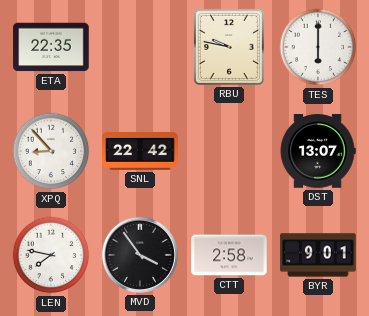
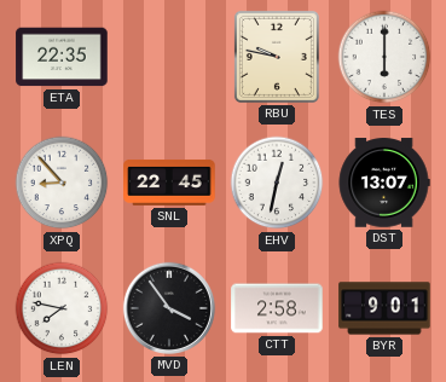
SNL: 22:42 -> 22:45 (169, 183)
EHV: none -> 12:32 (277, 183)
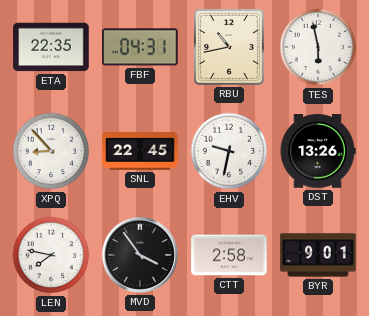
FBF: none -> 04:31 (140, 47)
RBU: 9:47 -> 10:43 (229, 47)
TES: 6:00 -> 5:58 (318, 47)
EHV: 12:32 -> 9:32 (229, 151)
DST: 13:07 -> 13:26 (318, 151)
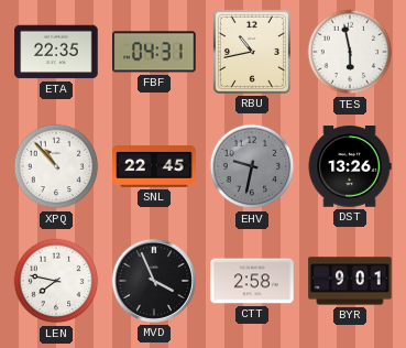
XPQ: 8:53 -> 10:53 (56, 166)
EHV dial: white -> grey (252, 166)
MVD: 3:54 -> 3:56 (154, 281)
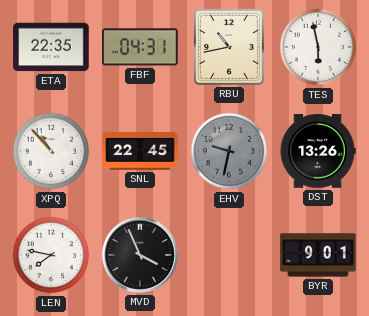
CTT: 2:58 -> none (252, 281)
